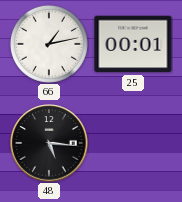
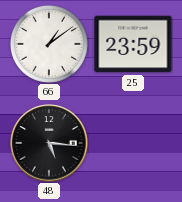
66: 1:13 -> 1:09 (49, 44)
25: 00:01 -> 23:59 (133, 44)
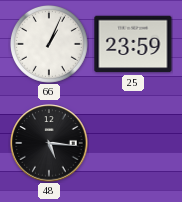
66: 1:09 -> 1:04 (49, 44)
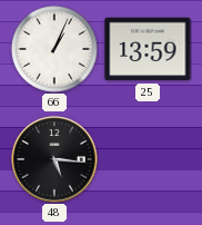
25: 23:59 -> 13:59 (148, 49)
